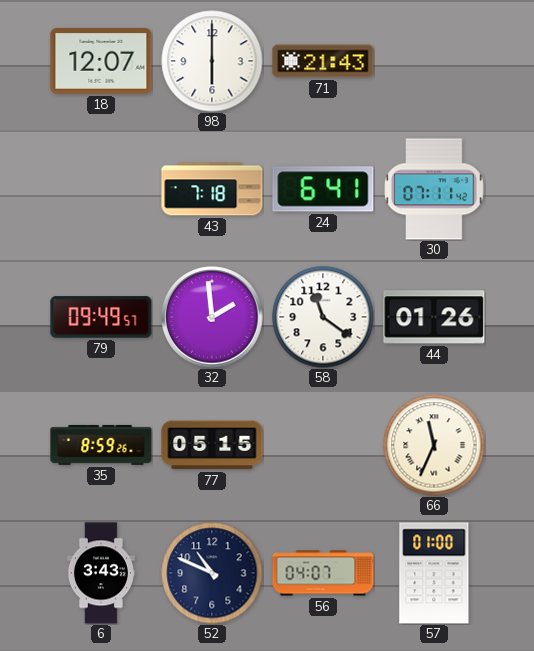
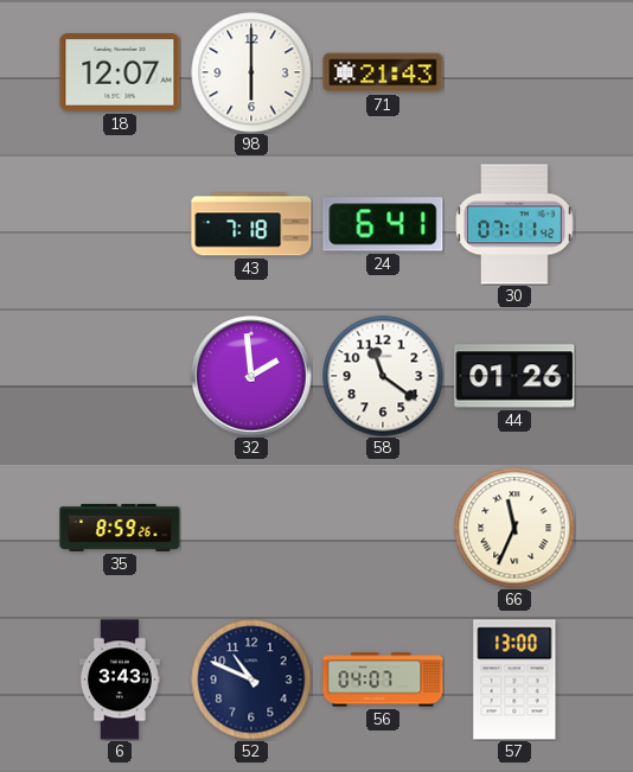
79: 09:49 -> none (101, 317)
77: 05:15 -> none (212, 445)
57: 01:00 -> 13:00 (514, 680)
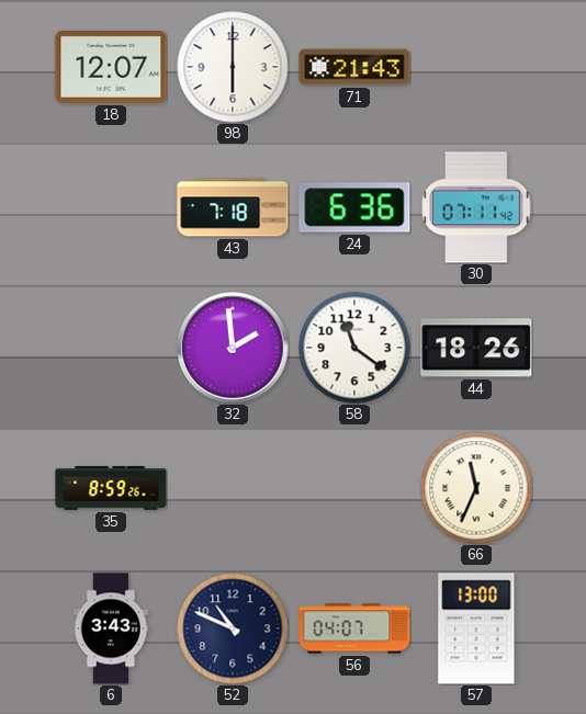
24: 6:41 -> 6:36 (354, 207)
44: 01:26 -> 18:26 (476, 348)
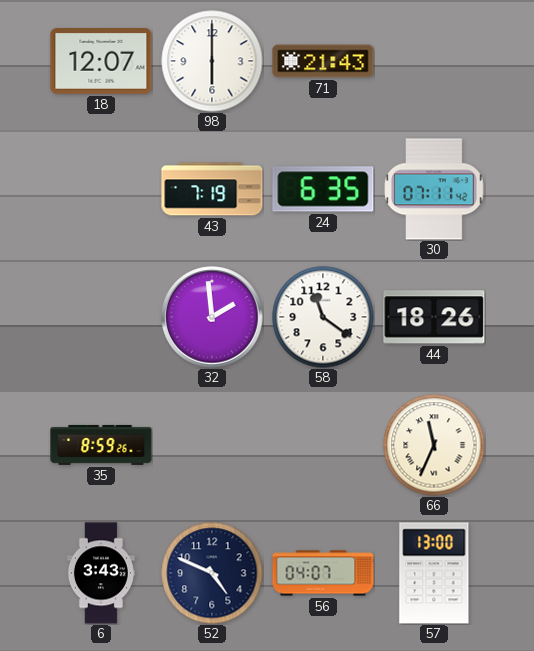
43: 7:18 -> 7:19 (212, 189)
24: 6:36 -> 6:35 (323, 189)
52: 10:49 -> 4:49 (212, 573)
